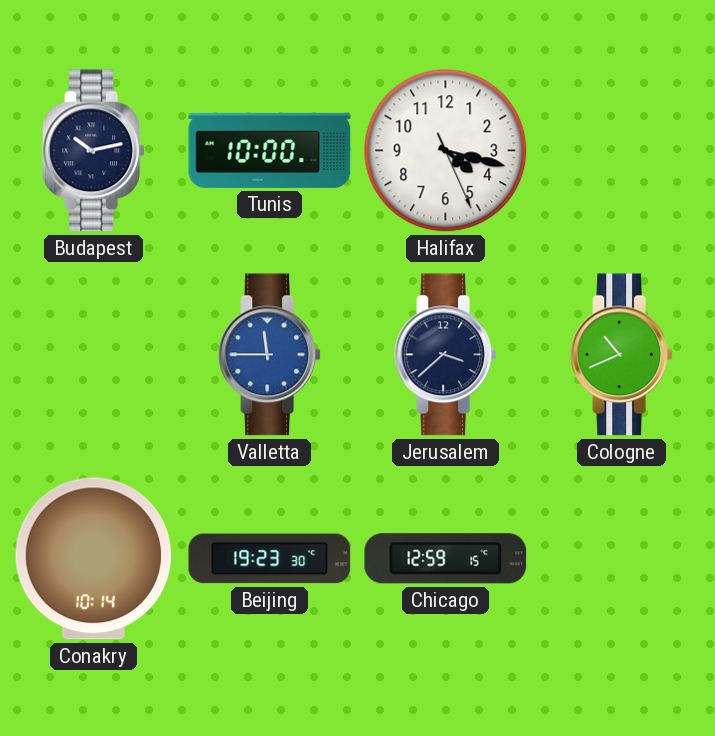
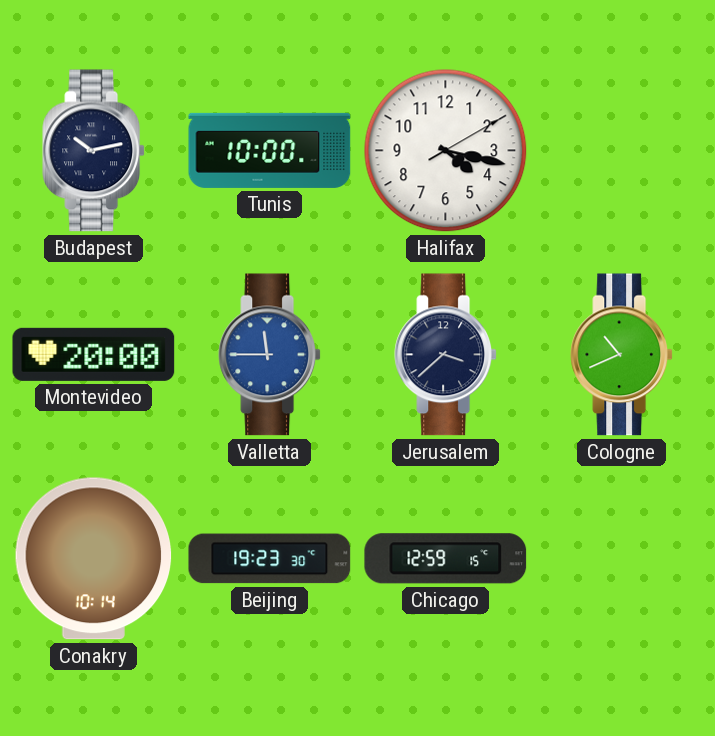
Halifax: 4:17:26 -> 4:17:10 (446, 151)
Montevideo: none -> 20:00 (94, 354)
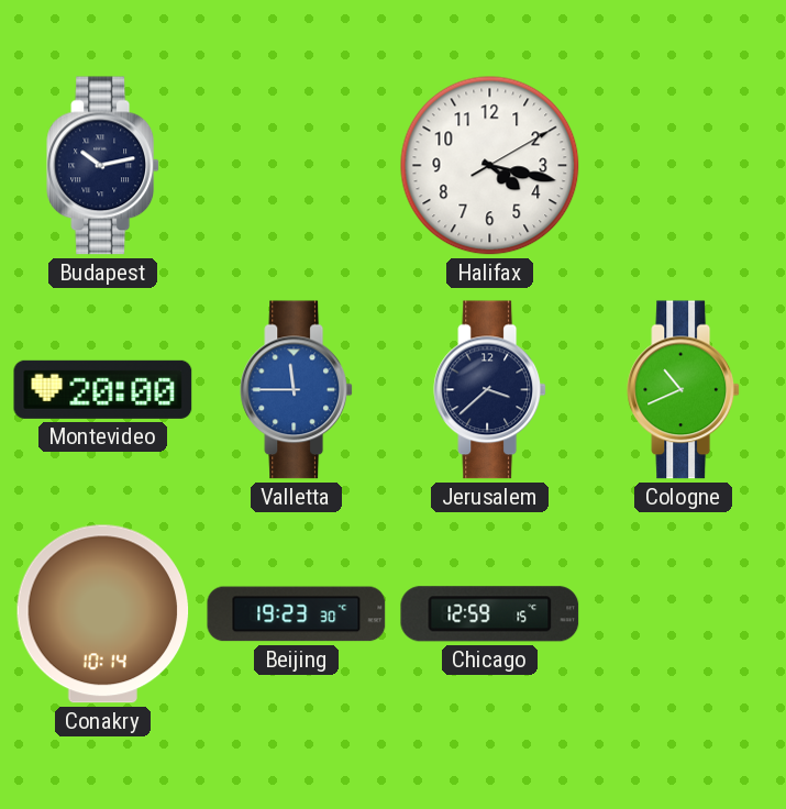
Tunis: 10:00 -> none (270, 150)
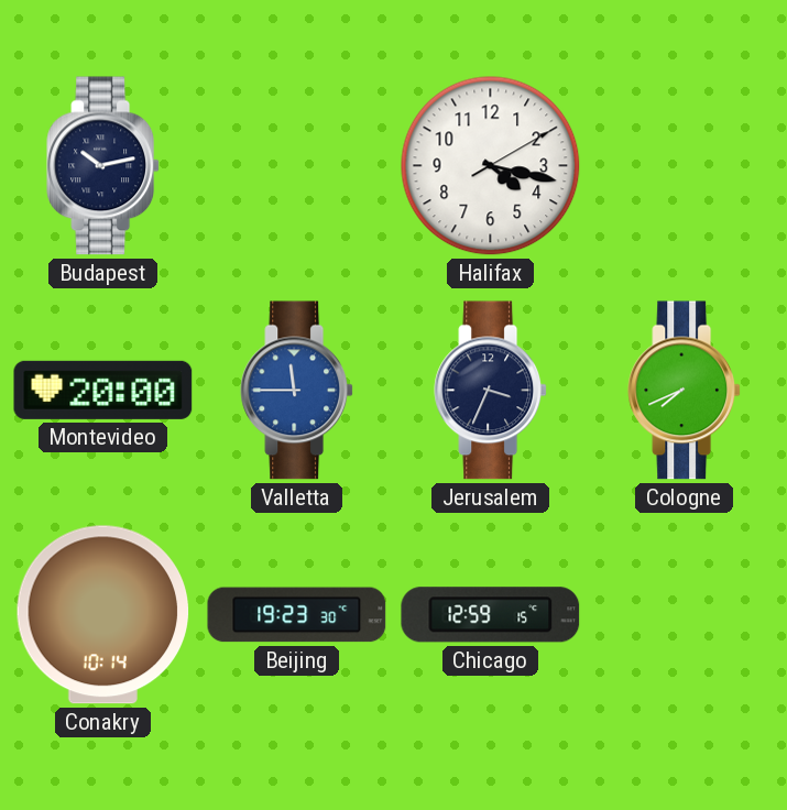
Jerusalem: 3:38 -> 3:34 (491, 391)
Cologne: 10:41 -> 7:41 (685, 391)
